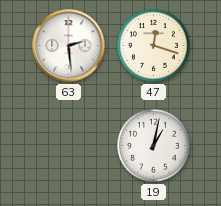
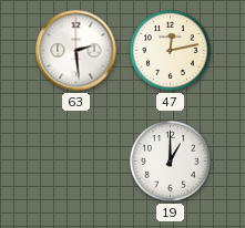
47: 12:18 -> 12:13 (171, 51)
19: 1:02 -> 1:00 (171, 162)
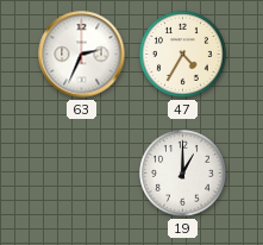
63: 2:29 -> 2:34 (82, 55)
47: 12:13 -> 4:35 (183, 55)
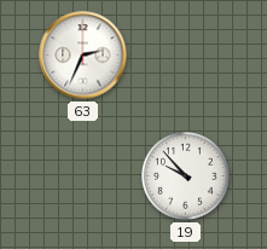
47: 4:35 -> none (183, 55)
19: 1:00 -> 9:53 (186, 176)
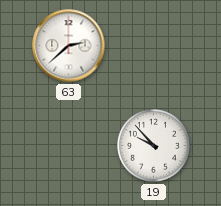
63: 2:34 -> 2:38 (69, 46)
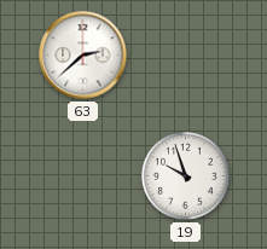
19: 9:53 -> 9:57 (186, 176)
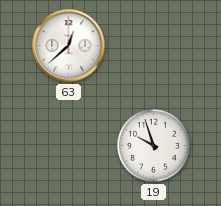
63: 2:38 -> 12:38 (69, 46)
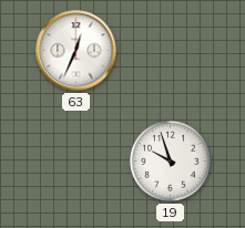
63: 12:38 -> 12:34 (76, 51)
